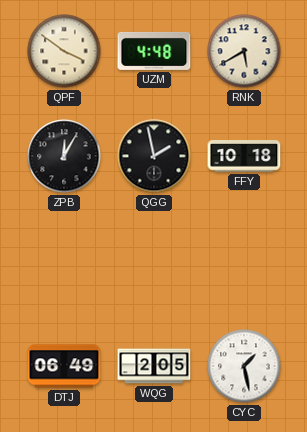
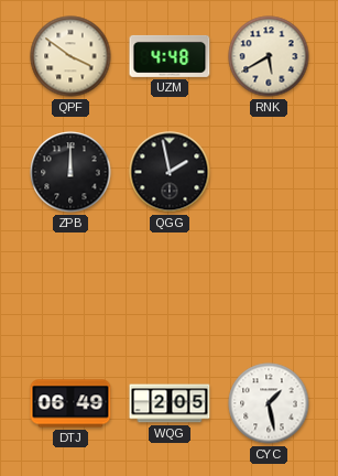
ZPB: 12:05 -> 12:00 (70, 172)
FFY: 10:18 -> none (244, 156)
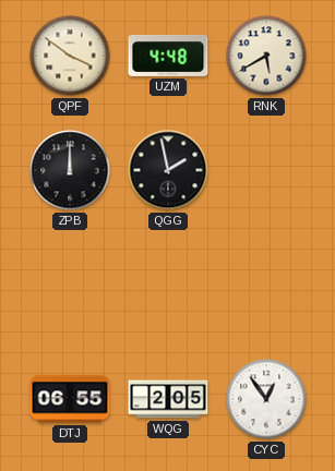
DTJ: 06:49 -> 06:55 (70, 399)
CYC: 1:28 -> 12:54 (266, 399)
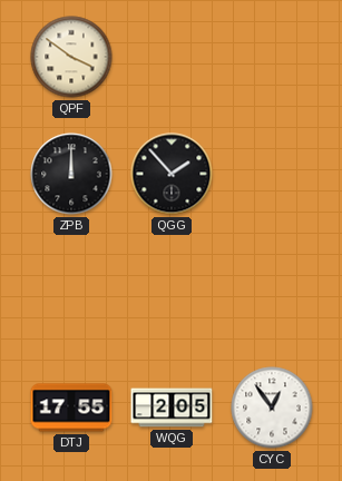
UZM: 4:48 -> none (168, 56)
RNK: 5:40 -> none (266, 56)
QGG: 1:58 -> 1:53 (172, 174)
DTJ: 06:55 -> 17:55 (71, 408)
